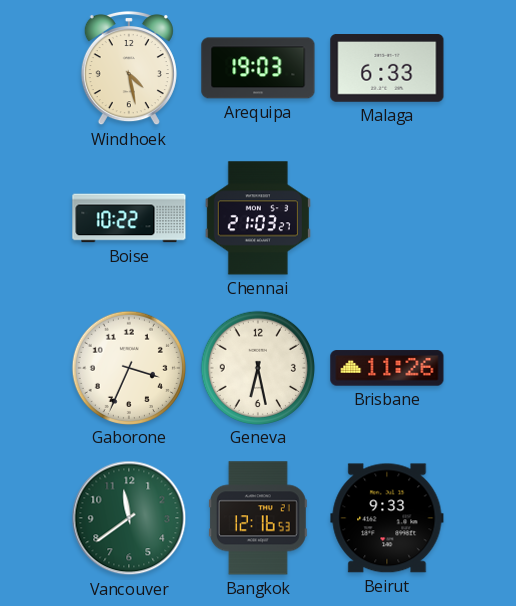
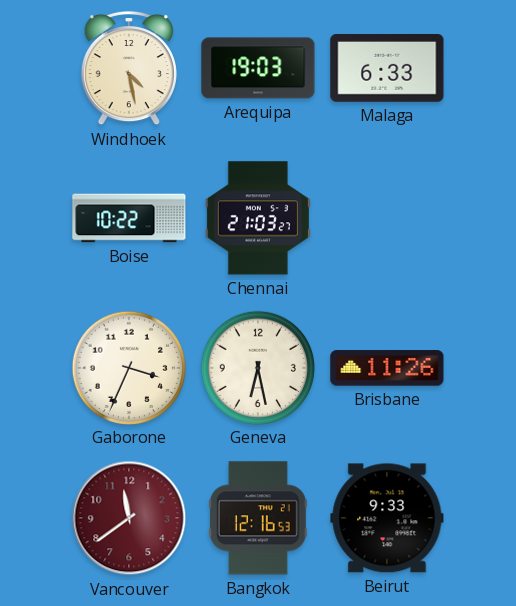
Vancouver dial: green -> burgundy (129, 518)
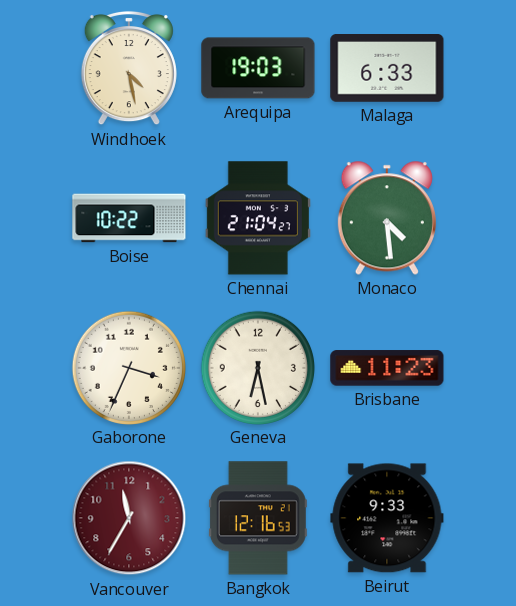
Chennai: 21:03 -> 21:04 (258, 218)
Monaco: none -> 4:29 (387, 218)
Brisbane: 11:26 -> 11:23 (387, 368)
Vancouver: 11:39 -> 11:35 (129, 518)
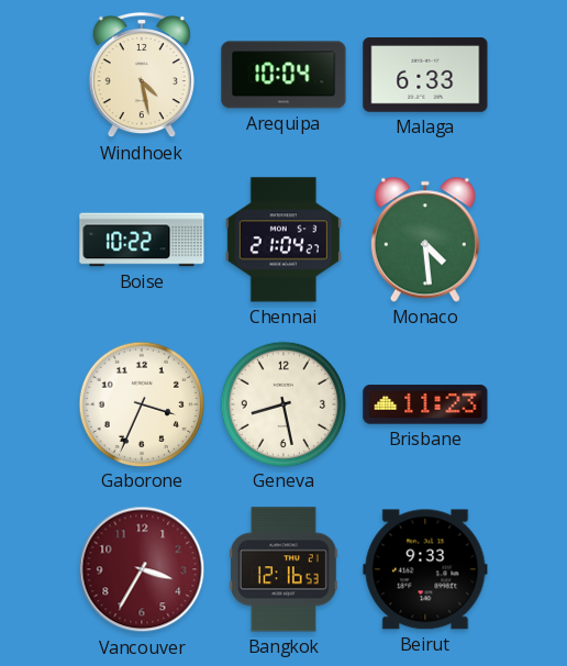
Arequipa: 19:03 -> 10:04 (283, 75)
Geneva: 6:28 -> 8:28 (282, 403)
Vancouver: 11:35 -> 3:35 (142, 569)
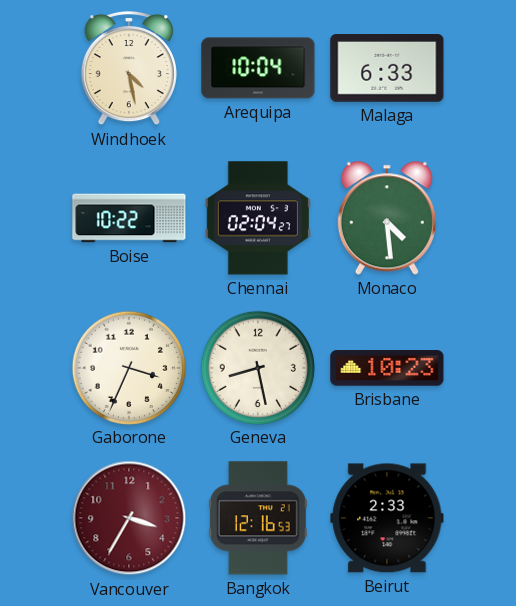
Chennai: 21:04 -> 02:04 (258, 218)
Brisbane: 11:23 -> 10:23 (387, 368)
Beirut: 9:33 -> 2:33 (387, 518)
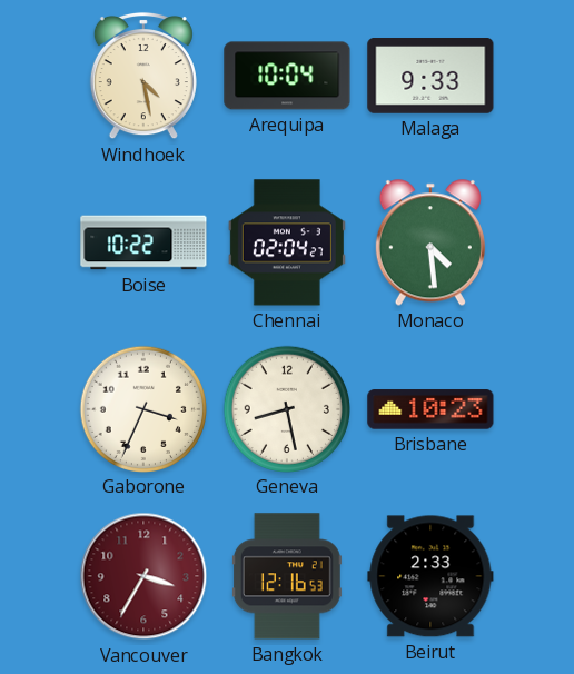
Malaga: 6:33 -> 9:33 (430, 77)
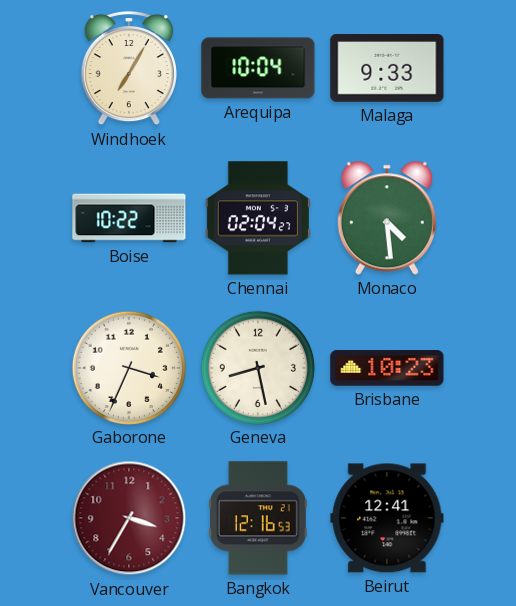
Windhoek: 4:28 -> 7:05 (129, 68)
Beirut: 2:33 -> 12:41 (387, 518)
